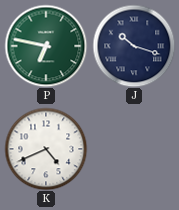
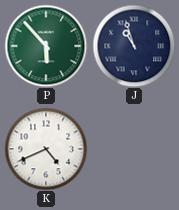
P: 6:47 -> 5:53 (46, 46)
J: 10:18 -> 10:57 (134, 46)
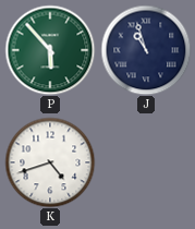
K: 4:41 -> 4:42 (50, 162)
